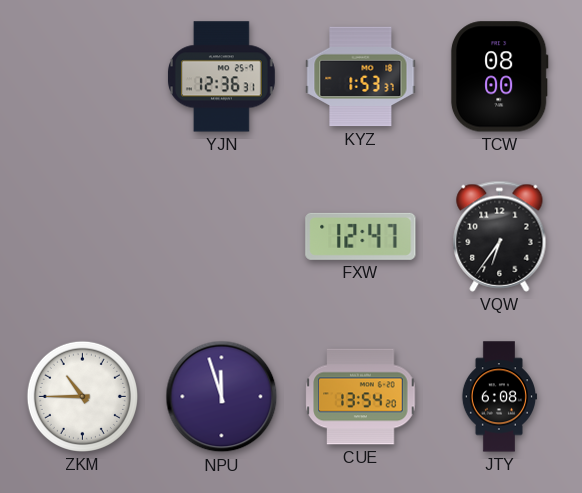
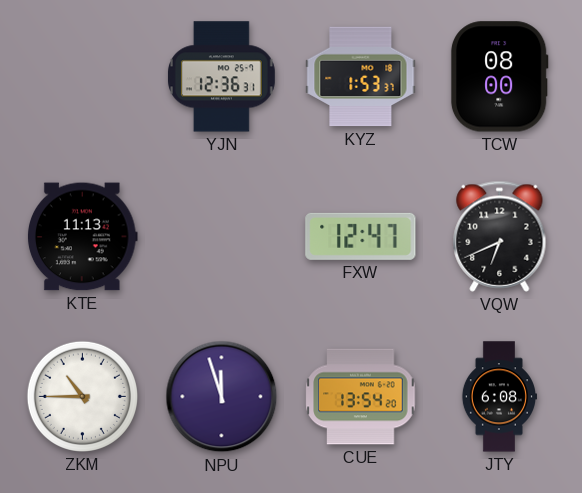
KTE: none -> 11:13 (82, 237)
VQW: 6:36 -> 6:41 (500, 236)
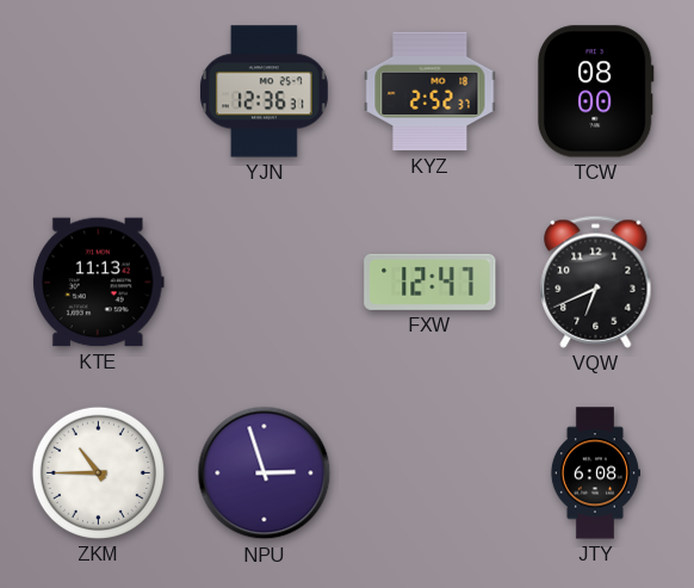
KYZ: 1:53 -> 2:52 (430, 92)
NPU: 11:57 -> 2:57 (265, 474)
CUE: 13:54 -> none (361, 397)
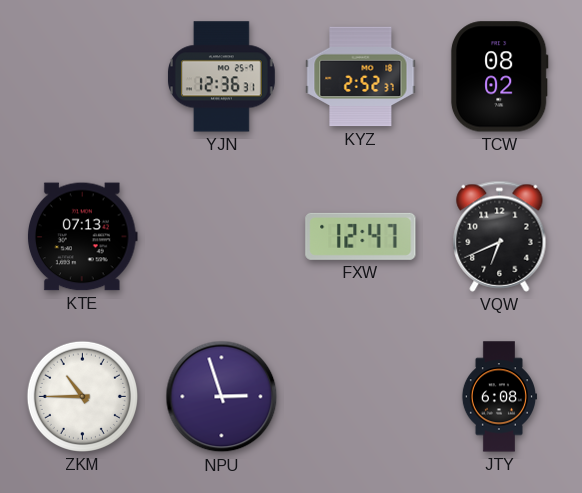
TCW: 08:00 -> 08:02 (499, 77)
KTE: 11:13 -> 07:13 (82, 237)
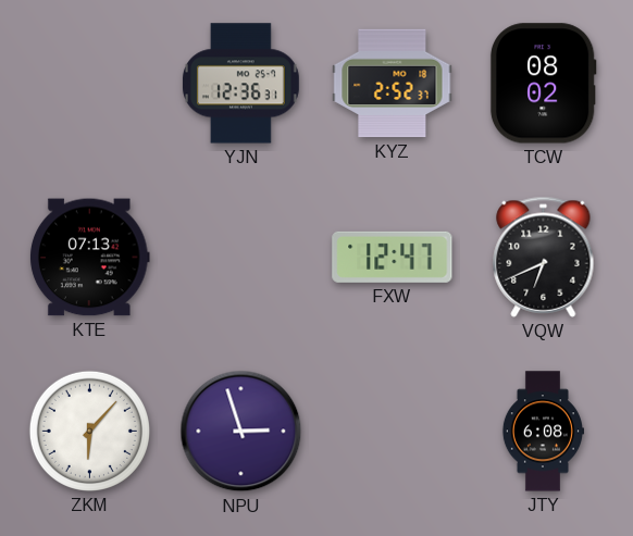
ZKM: 10:45 -> 6:07 (89, 431)
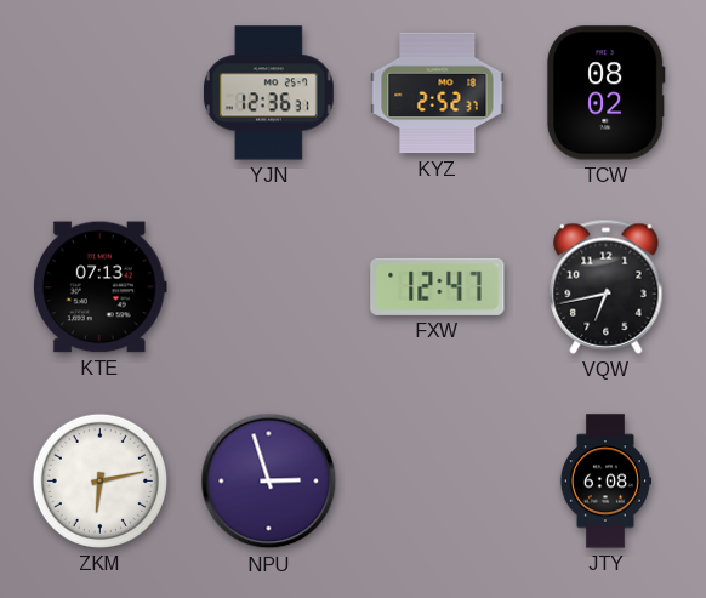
VQW: 6:41 -> 6:43 (607, 286)
ZKM: 6:07 -> 6:13 (99, 480)
